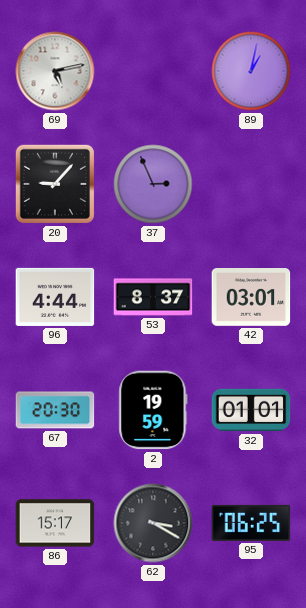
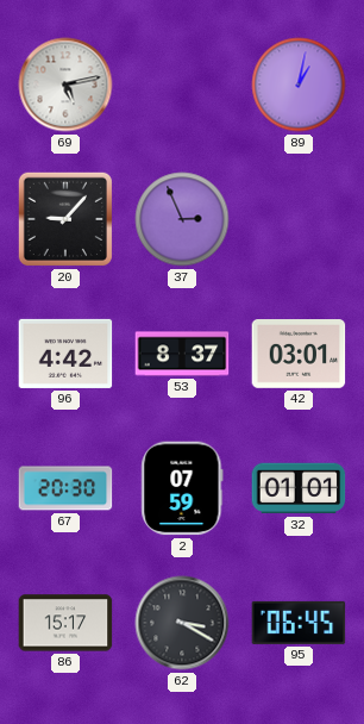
96: 4:44 -> 4:42 (65, 354)
2: 19:59 -> 07:59 (182, 488)
95: 06:25 -> 06:45 (299, 623)
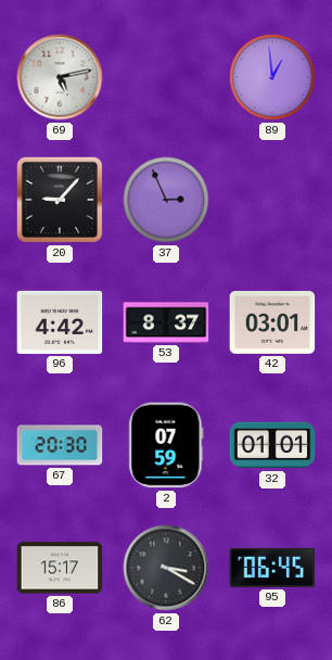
89: 1:02 -> 12:59 (272, 77)
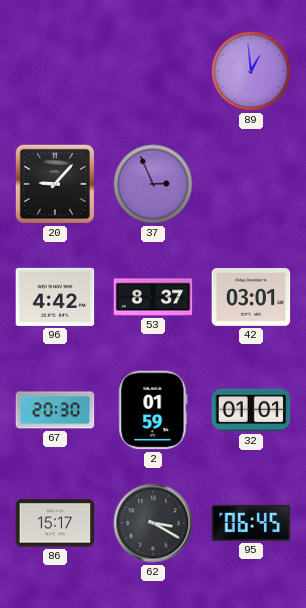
69: 5:13 -> none (60, 77)
2: 07:59 -> 01:59 (153, 410)
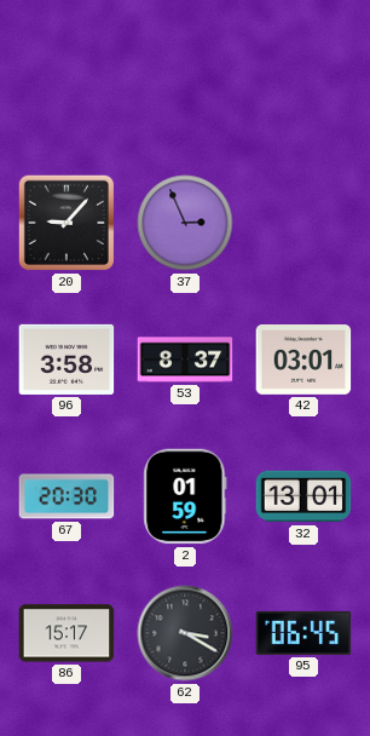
89: 12:59 -> none (251, 71)
96: 4:42 -> 3:58 (67, 360)
32: 01:01 -> 13:01 (303, 496)
